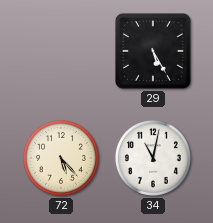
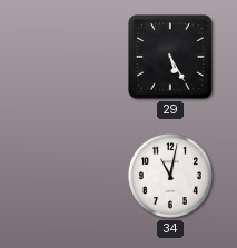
72: 5:23 -> none (61, 158)
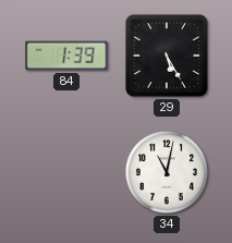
84: none -> 1:39 (66, 56)
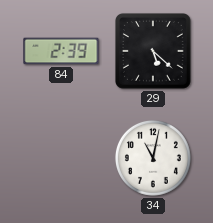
84: 1:39 -> 2:39 (61, 51)
29: 5:25 -> 5:22 (153, 51)
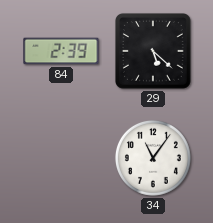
34: 11:02 -> 11:06 (153, 158)
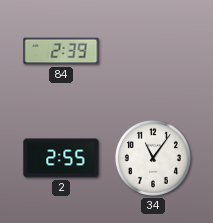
29: 5:22 -> none (153, 51)
2: none -> 2:55 (61, 158)
